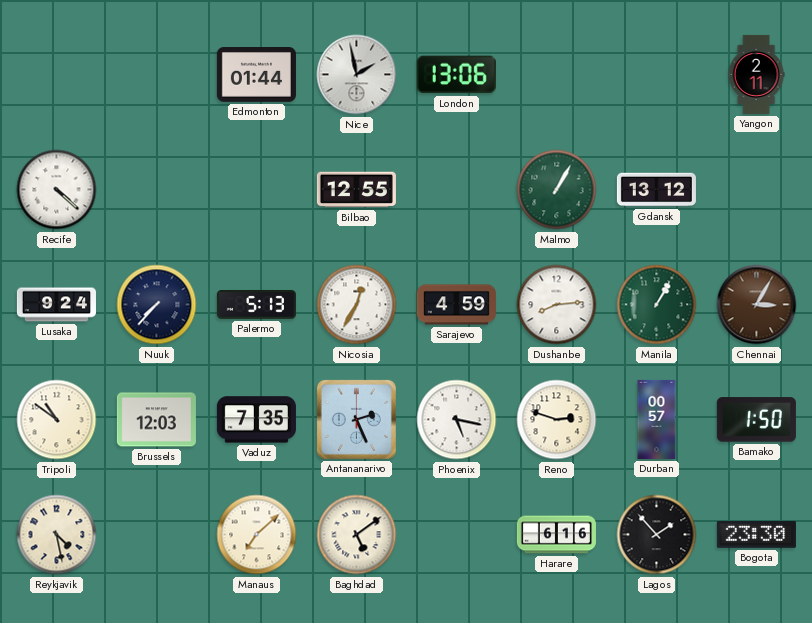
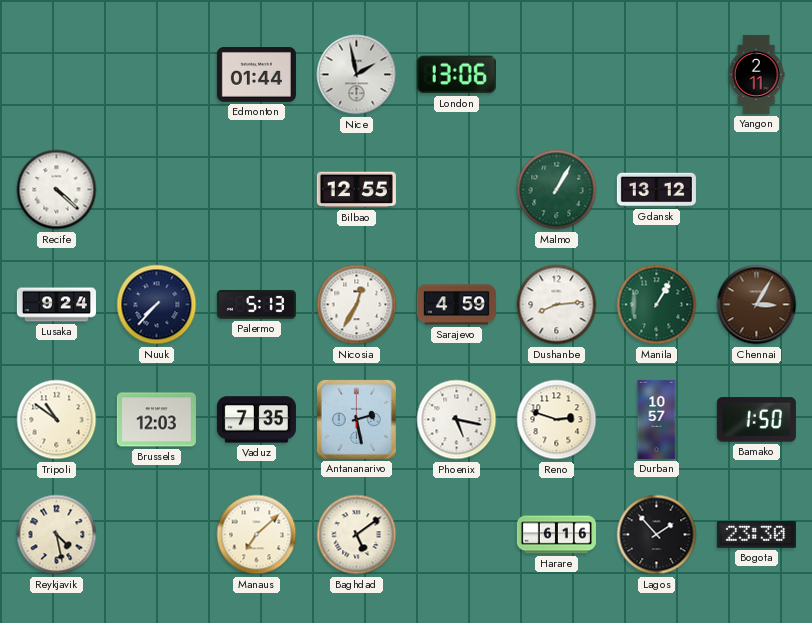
Antananarivo: 2:26 -> 2:28 (356, 419)
Durban: 00:57 -> 10:57 (657, 419)
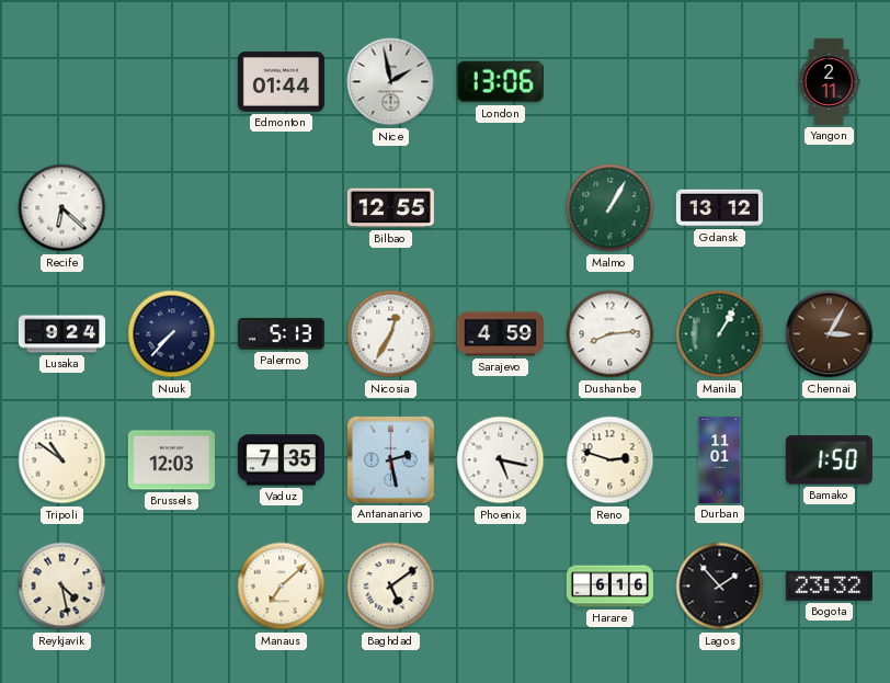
Recife: 4:22 -> 6:22 (62, 208)
Durban: 10:57 -> 11:01 (720, 459)
Bogota: 23:30 -> 23:32 (829, 587)
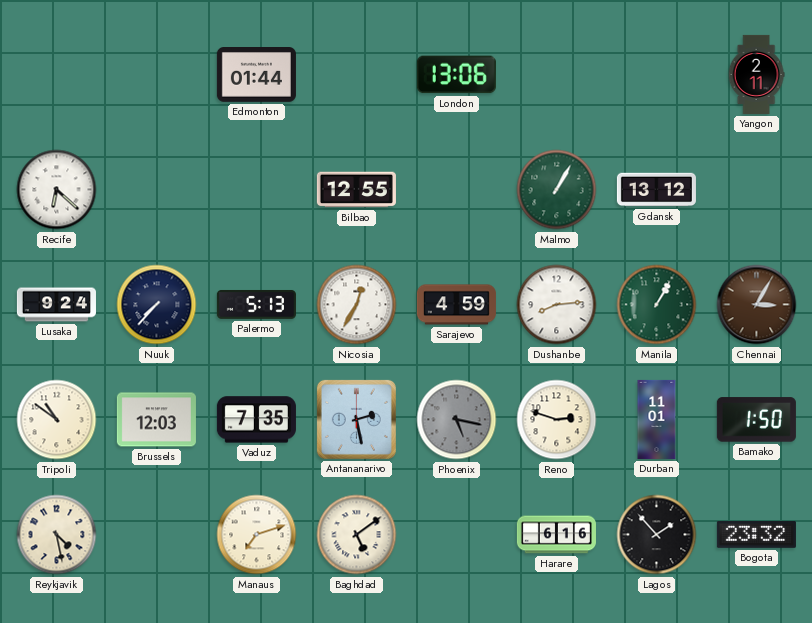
Nice: 1:58 -> none (391, 82)
Phoenix dial: white -> grey (457, 420)
Manaus: 7:08 -> 7:12 (257, 535)
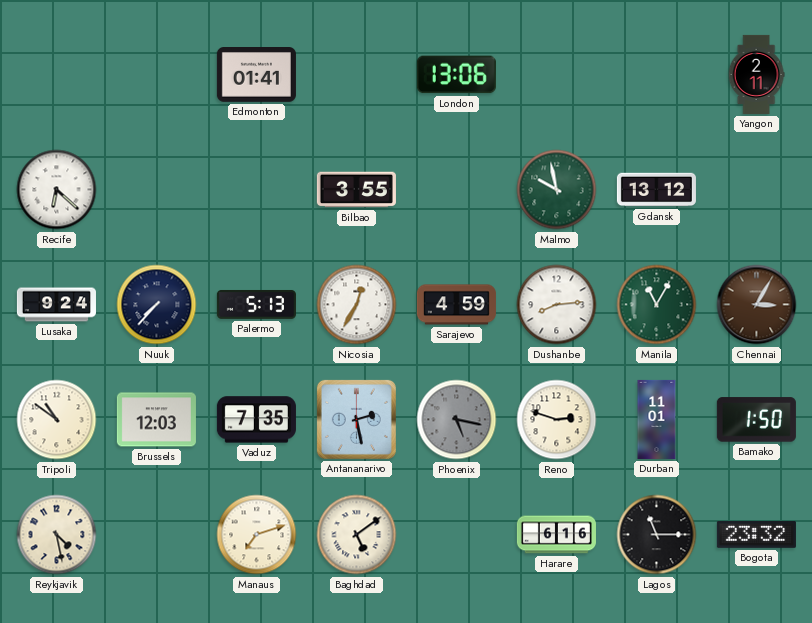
Edmonton: 01:44 -> 01:41 (256, 75)
Bilbao: 12:55 -> 3:55 (356, 190)
Malmo: 1:05 -> 9:58 (557, 190)
Manila: 1:05 -> 11:05 (657, 305)
Lagos: 1:53 -> 11:15 (657, 535)
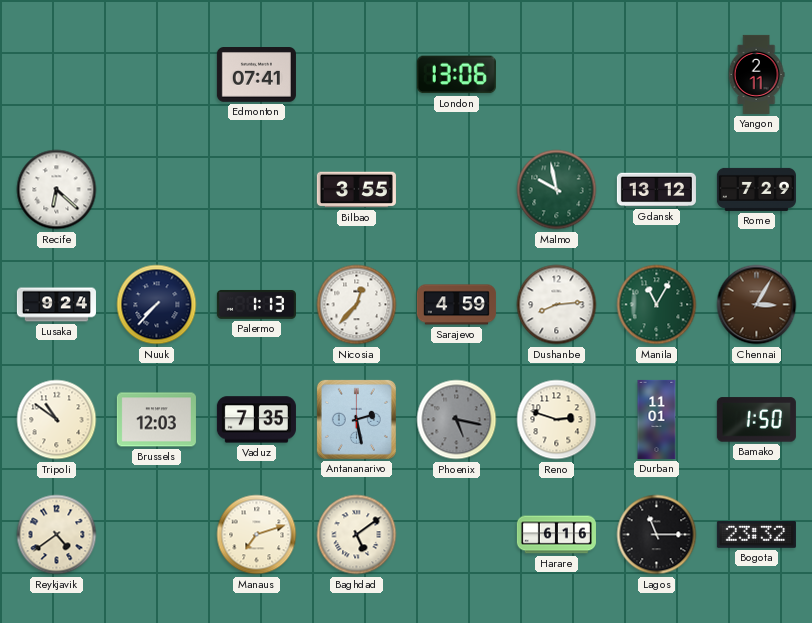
Edmonton: 01:41 -> 07:41 (256, 75)
Rome: none -> 7:29 (756, 189)
Palermo: 5:13 -> 1:13 (256, 305)
Nicosia: 12:35 -> 12:37 (357, 305)
Reykjavik: 4:28 -> 4:39 (57, 535)
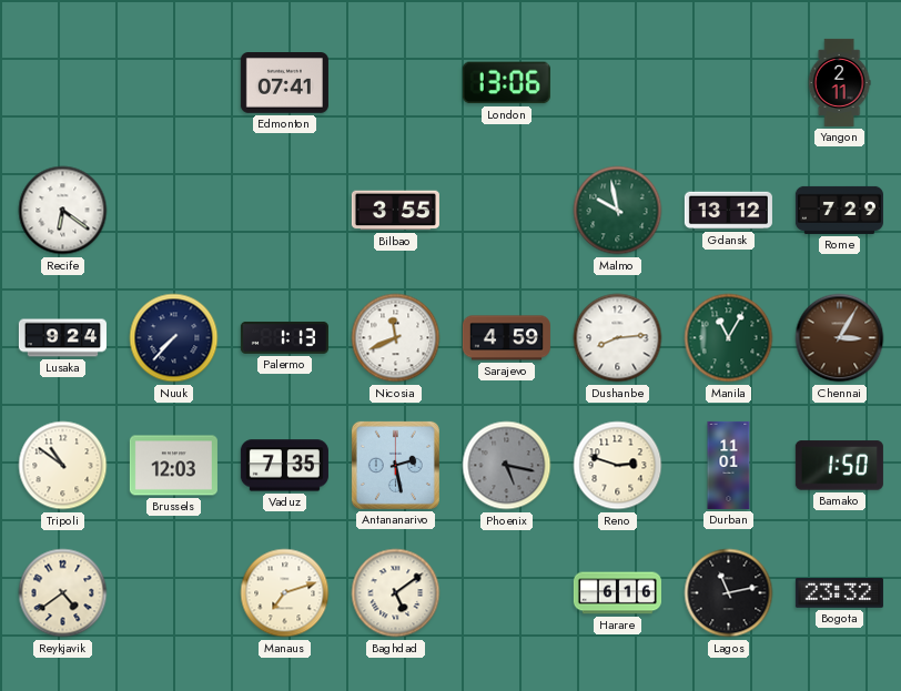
Recife: 6:22 -> 6:21 (63, 211)
Nicosia: 12:37 -> 11:41 (396, 338)
Lagos: 11:15 -> 11:13 (729, 593)
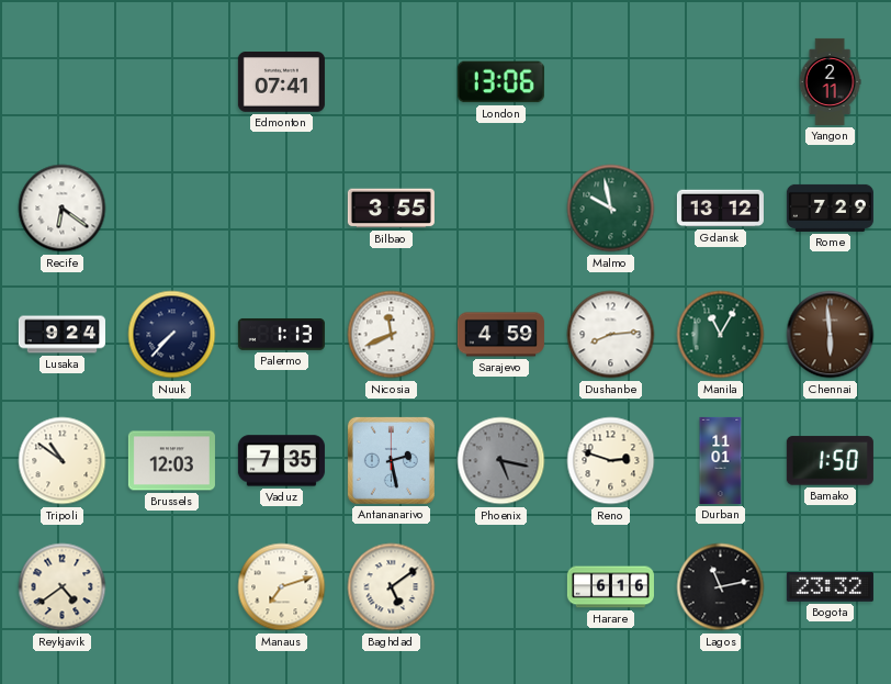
Chennai: 3:05 -> 5:59 (831, 335)
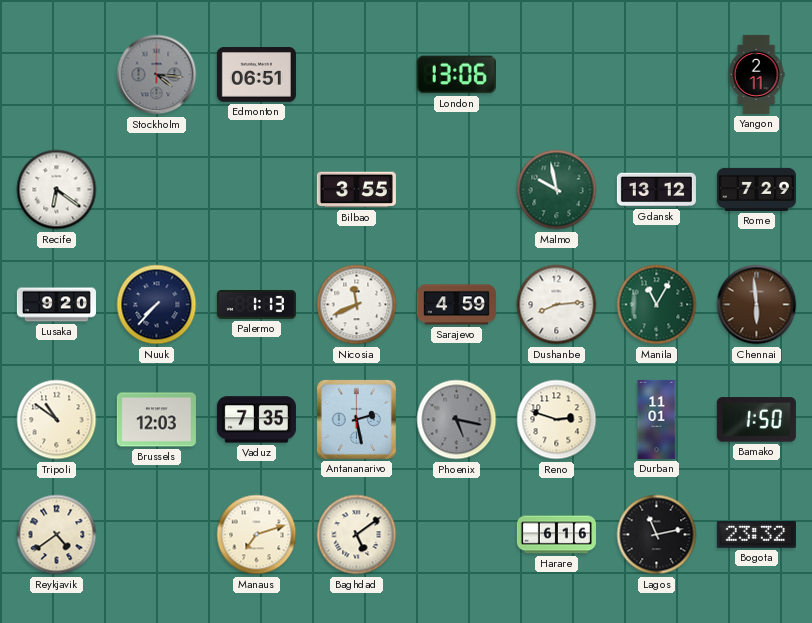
Stockholm: none -> 4:16 (157, 75)
Edmonton: 07:41 -> 06:51 (256, 75)
Lusaka: 9:24 -> 9:20 (56, 305)
